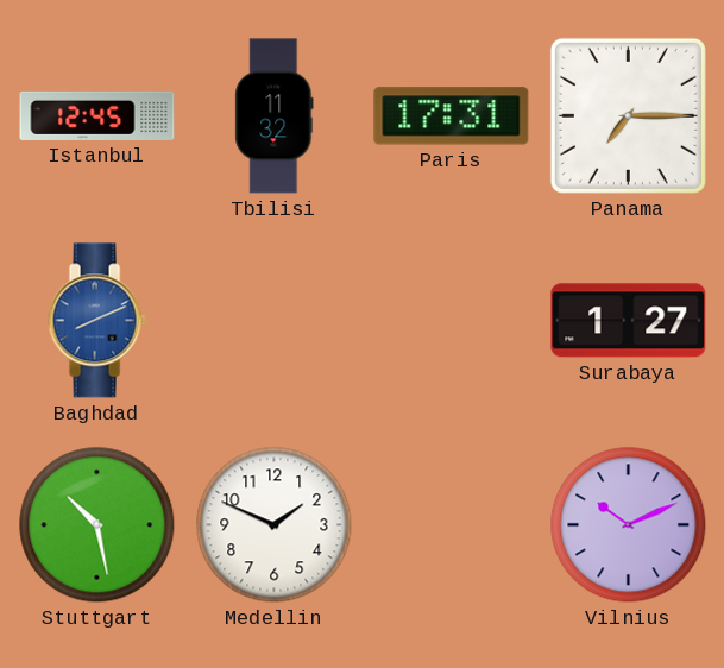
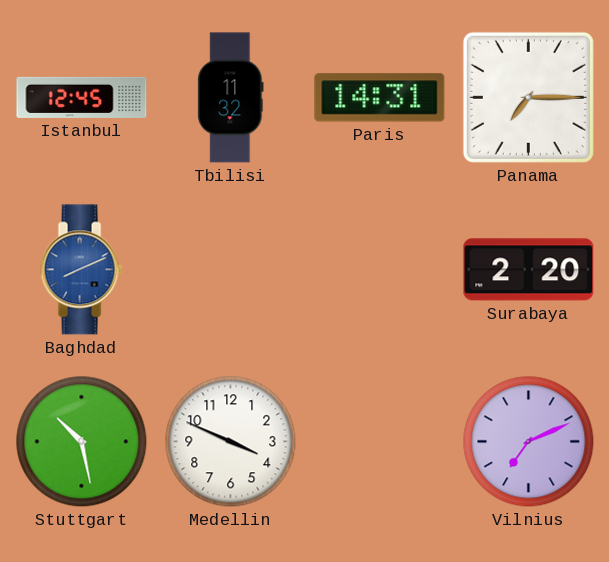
Paris: 17:31 -> 14:31 (380, 98)
Surabaya: 1:27 -> 2:20 (529, 270)
Medellin: 1:49 -> 3:49 (231, 442)
Vilnius: 10:11 -> 7:11 (529, 442)
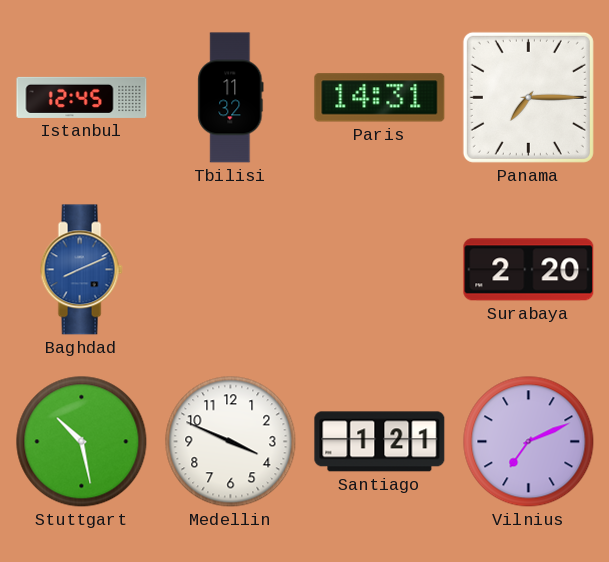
Santiago: none -> 1:21 (380, 442)
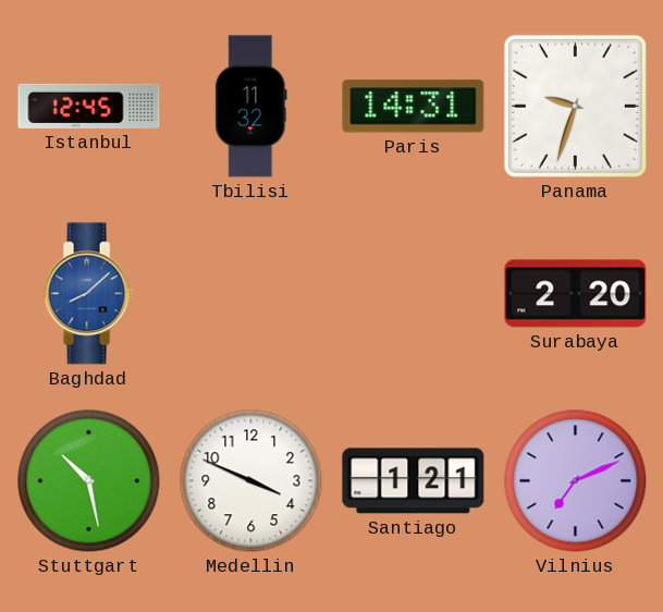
Panama: 7:15 -> 9:33 (575, 106)
Baghdad: 8:11 -> 8:08 (88, 294)
